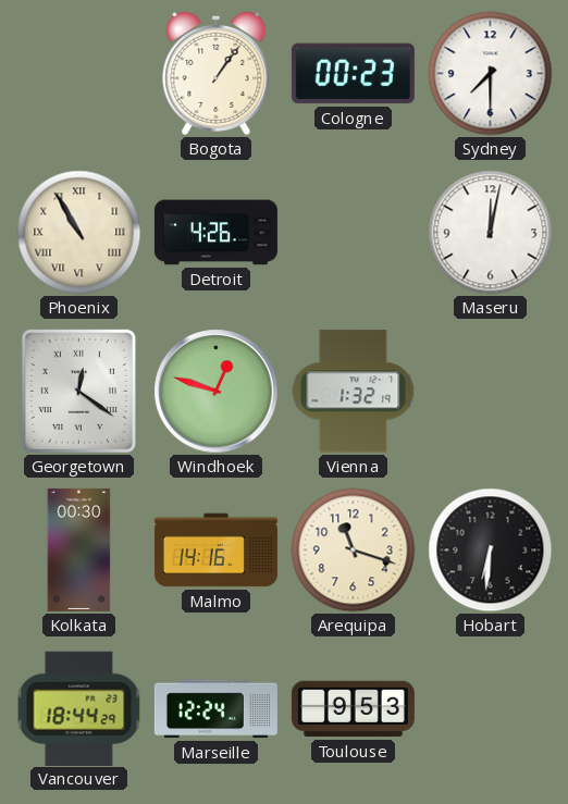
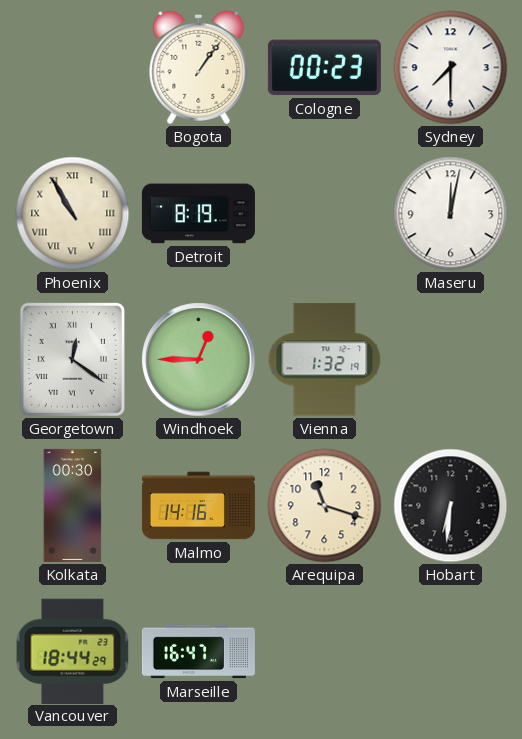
Detroit: 4:26 -> 8:19 (198, 214)
Windhoek: 12:48 -> 12:45 (199, 360)
Marseille: 12:24 -> 16:47 (198, 652)
Toulouse: 9:53 -> none (353, 709)
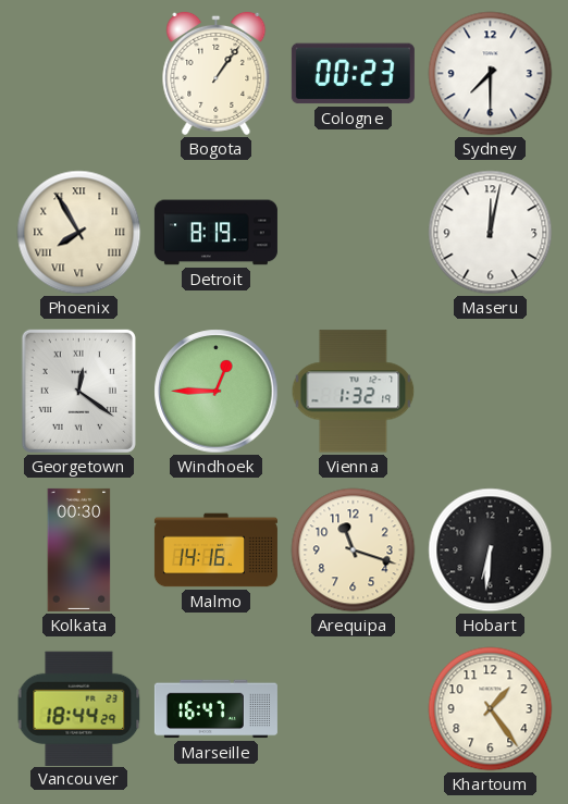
Phoenix: 10:55 -> 7:55 (79, 233)
Khartoum: none -> 1:24 (491, 709)
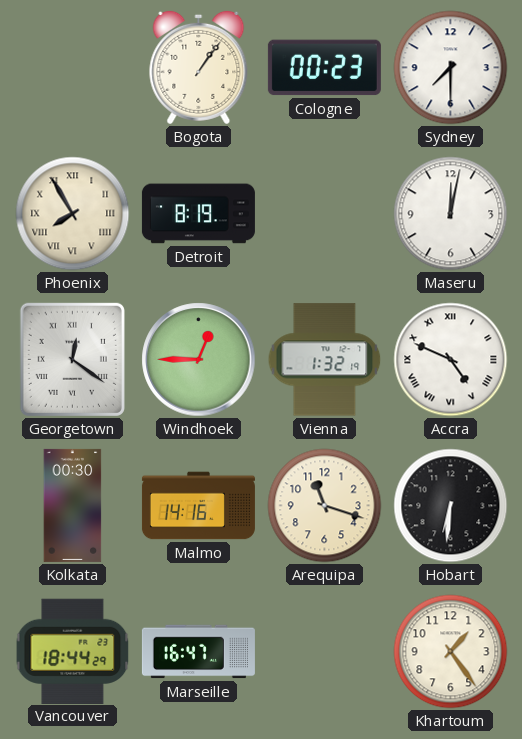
Accra: none -> 4:49 (451, 360)
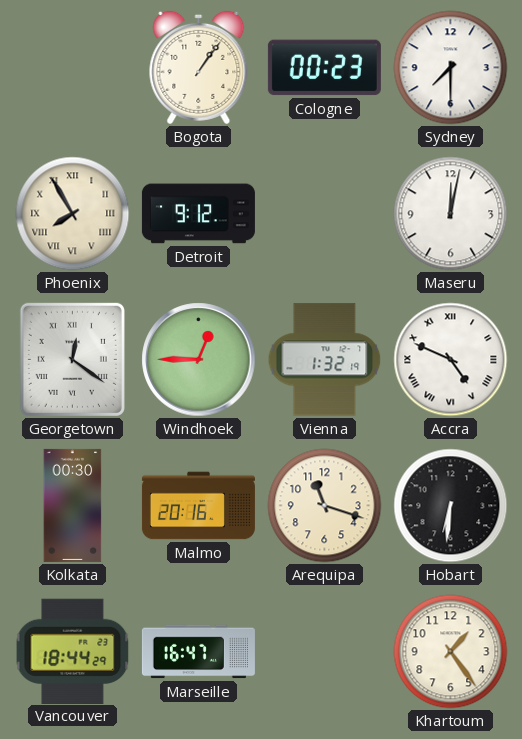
Detroit: 8:19 -> 9:12 (198, 214)
Malmo: 14:16 -> 20:16 (198, 506)
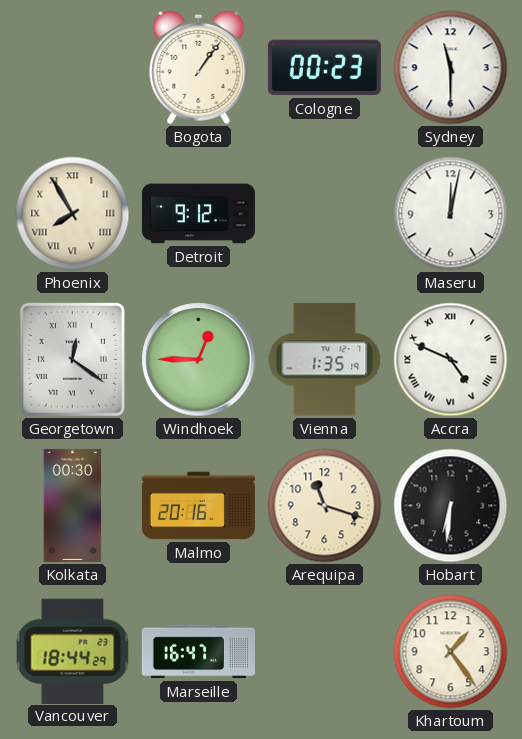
Sydney: 7:30 -> 11:30 (451, 68)
Vienna: 1:32 -> 1:35 (325, 360)
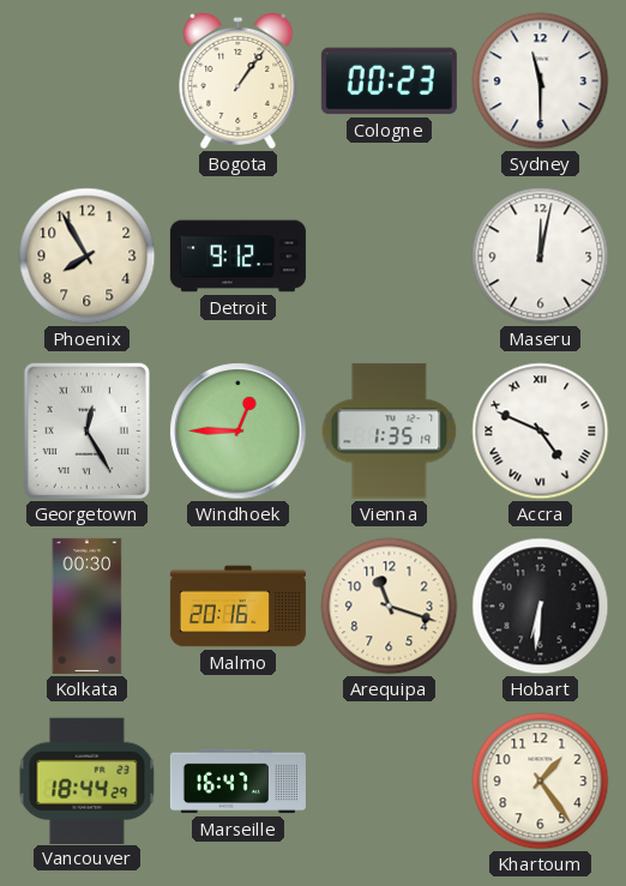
Phoenix numerals: Roman -> Arabic (88, 257)
Georgetown: 12:21 -> 12:25 (86, 430)
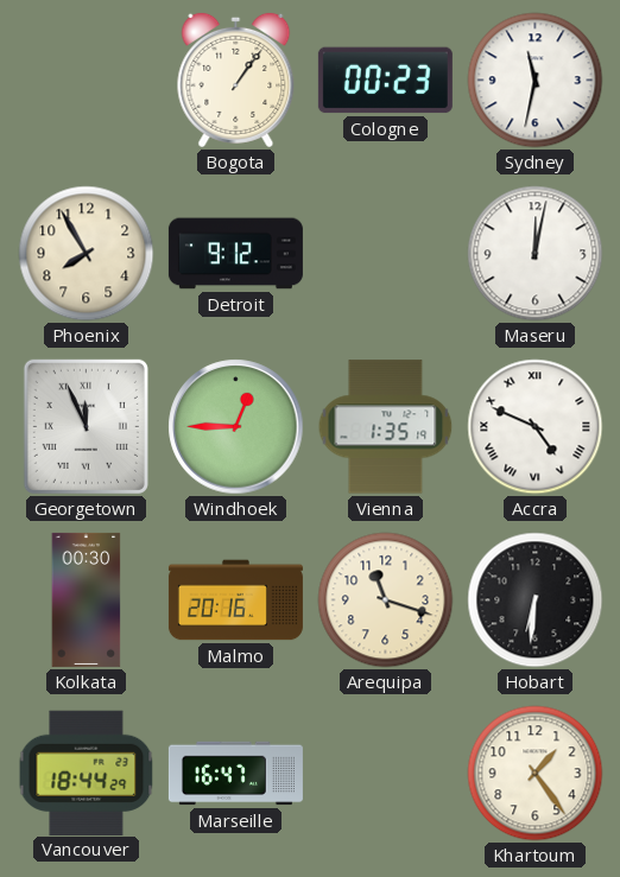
Sydney: 11:30 -> 11:32 (536, 81)
Georgetown: 12:25 -> 11:56 (86, 426)
